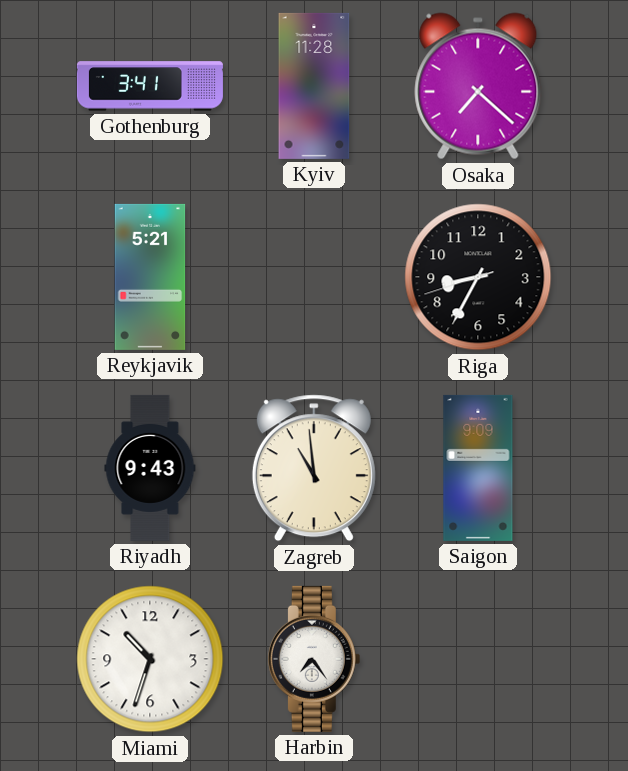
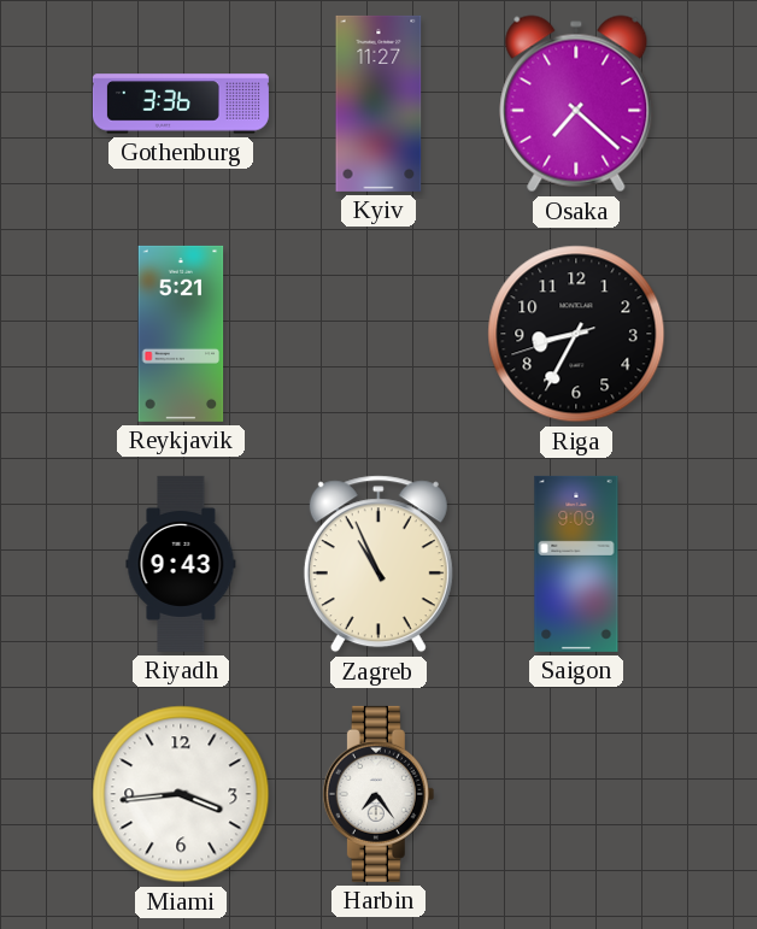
Gothenburg: 3:41 -> 3:36 (181, 104)
Kyiv: 11:28 -> 11:27 (378, 104)
Zagreb: 10:59 -> 10:56 (378, 564)
Miami: 10:33 -> 3:44 (181, 794)
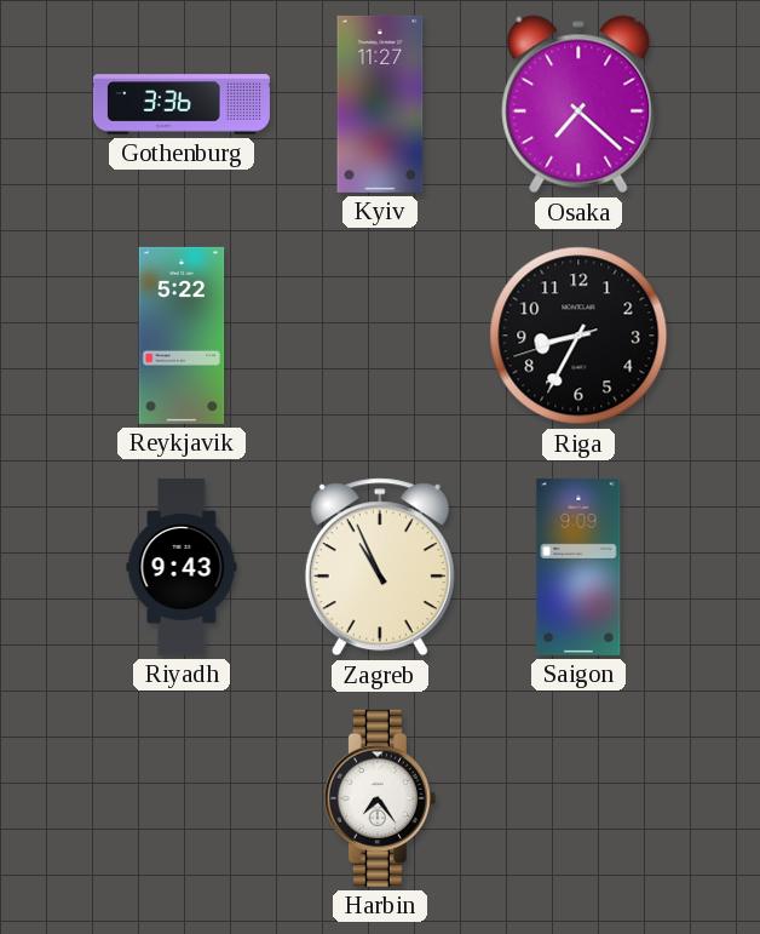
Reykjavik: 5:21 -> 5:22 (182, 336)
Miami: 3:44 -> none (181, 794)
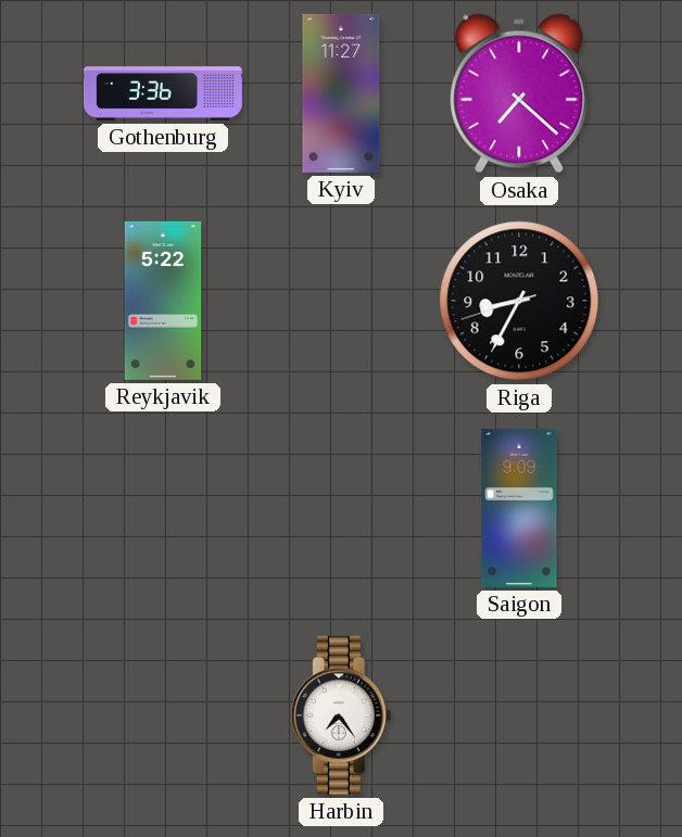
Riyadh: 9:43 -> none (182, 567)
Zagreb: 10:56 -> none (380, 567)
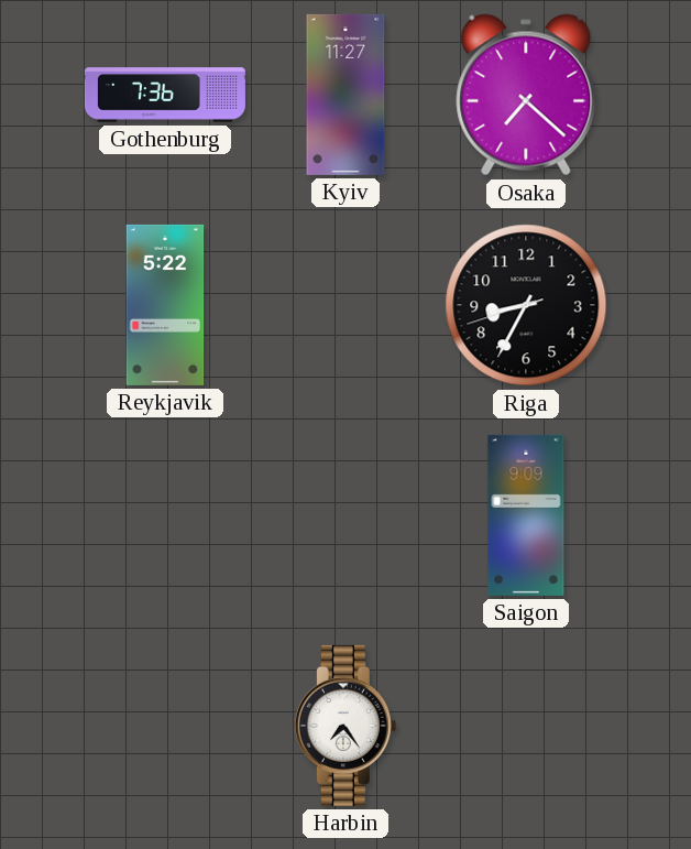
Gothenburg: 3:36 -> 7:36 (165, 95)
